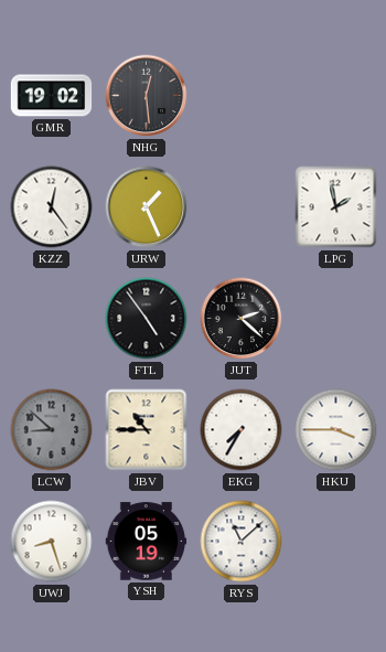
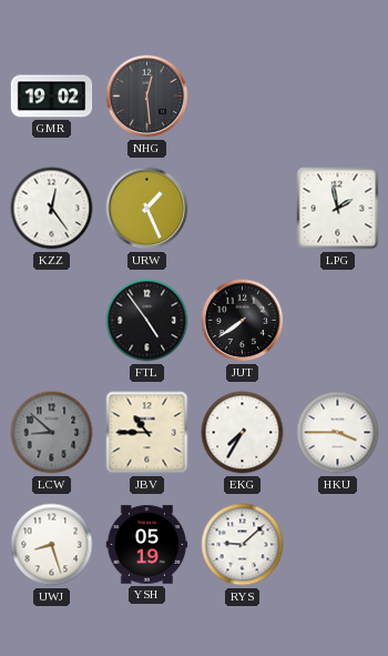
JUT: 2:22 -> 7:39 (243, 321)
RYS: 11:08 -> 9:08 (243, 545)
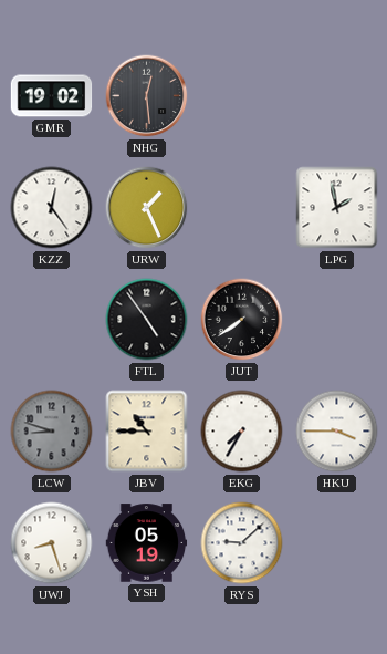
LCW: 8:52 -> 8:48 (52, 432)
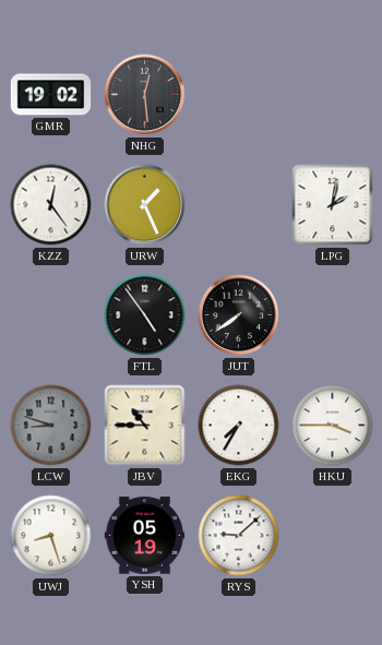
LPG: 1:58 -> 2:02 (333, 205)
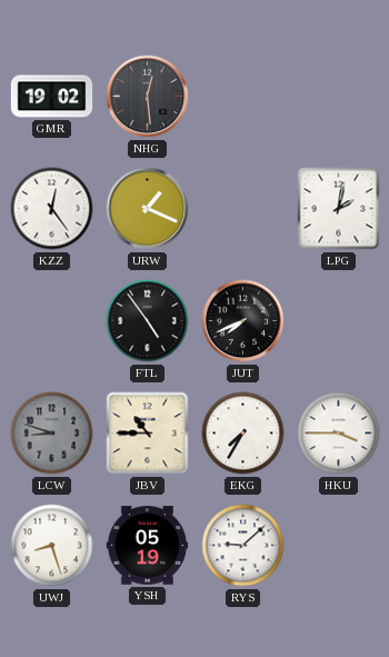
URW: 1:26 -> 1:19 (148, 209)
JUT: 7:39 -> 7:41 (243, 321)
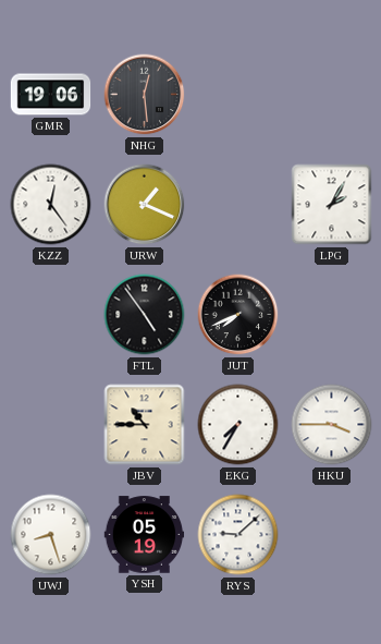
GMR: 19:02 -> 19:06 (51, 95)
LPG: 2:02 -> 2:05 (332, 205)
LCW: 8:48 -> none (52, 434)
